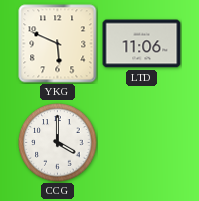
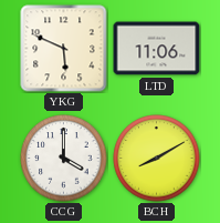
BCH: none -> 8:10 (157, 159)
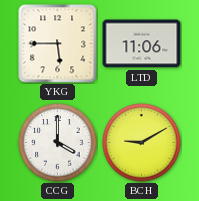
YKG: 5:49 -> 5:45 (58, 44)
BCH: 8:10 -> 9:10 (142, 143)
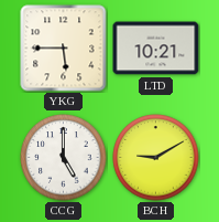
LTD: 11:06 -> 10:21 (156, 49)
CCG: 4:00 -> 5:00 (64, 158)
